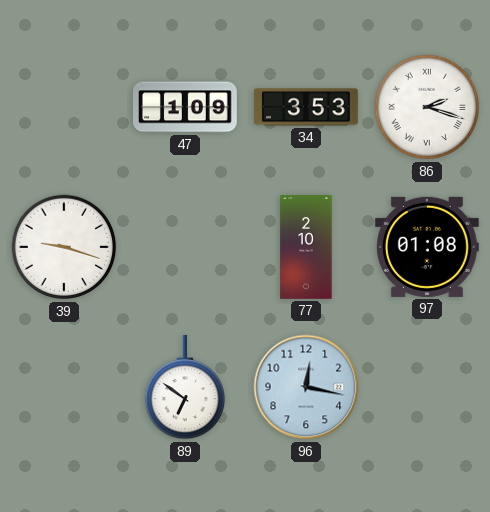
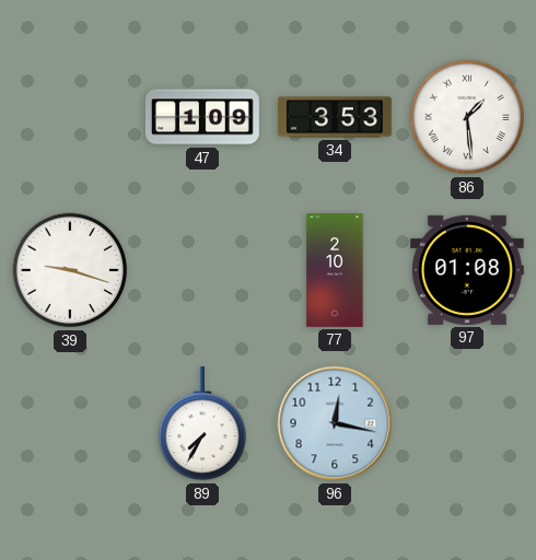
86: 2:18 -> 1:29 (467, 117)
89: 6:51 -> 7:35 (201, 423)
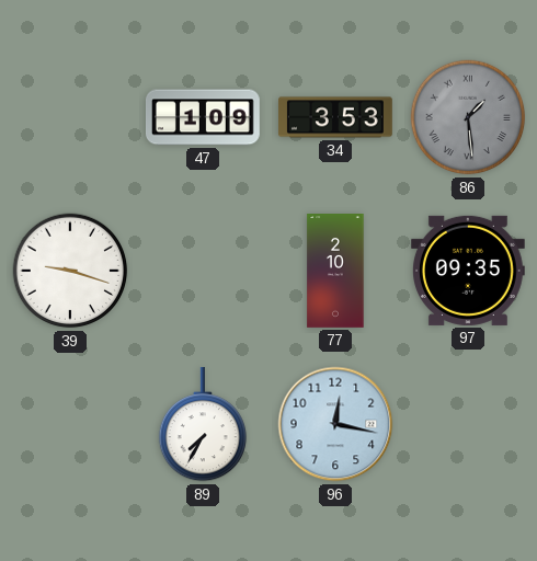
86 dial: white -> grey (468, 117)
97: 01:08 -> 09:35 (468, 271)
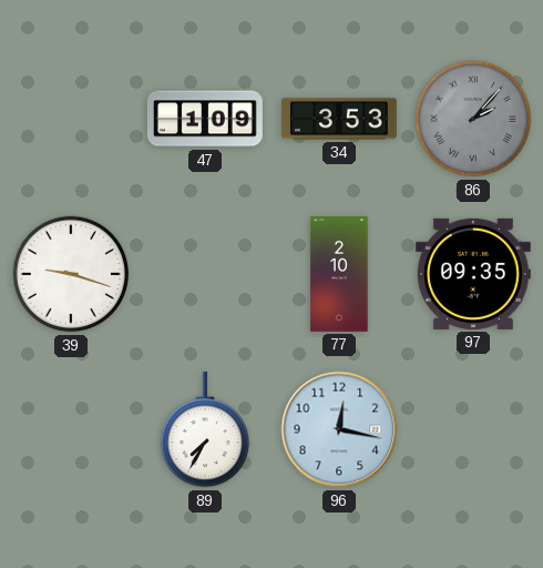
86: 1:29 -> 2:07 (473, 119)
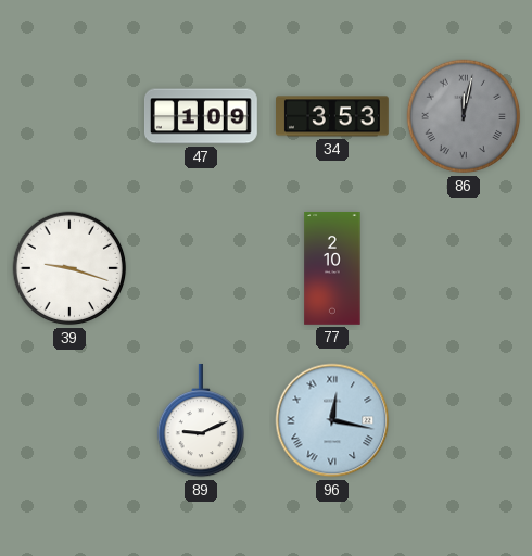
86: 2:07 -> 12:02 (464, 116)
97: 09:35 -> none (473, 274)
89: 7:35 -> 9:11 (200, 420)
96 numerals: Arabic -> Roman (332, 420)
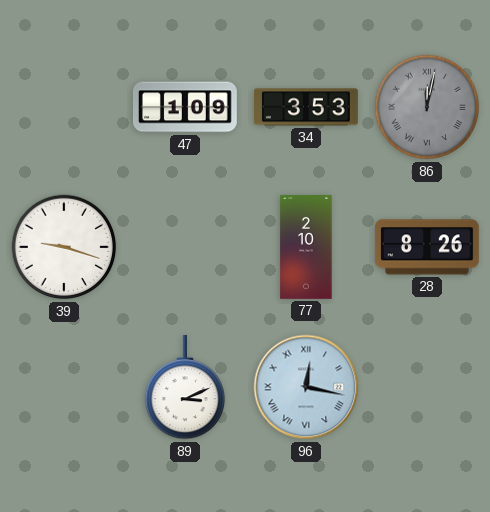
28: none -> 8:26 (427, 247)
89: 9:11 -> 3:11 (184, 387)
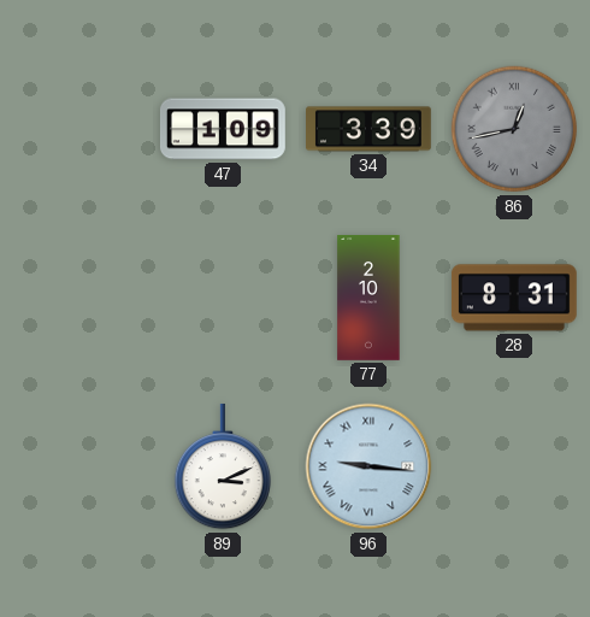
34: 3:53 -> 3:39 (370, 129)
86: 12:02 -> 12:43 (514, 129)
39: 9:18 -> none (64, 247)
28: 8:26 -> 8:31 (514, 298)
96: 12:17 -> 9:16 (368, 466)
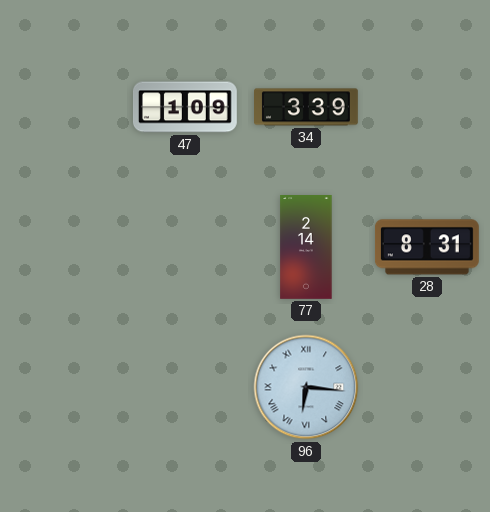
86: 12:43 -> none (514, 129)
77: 2:10 -> 2:14 (306, 248)
89: 3:11 -> none (222, 466)
96: 9:16 -> 6:16 (306, 387)
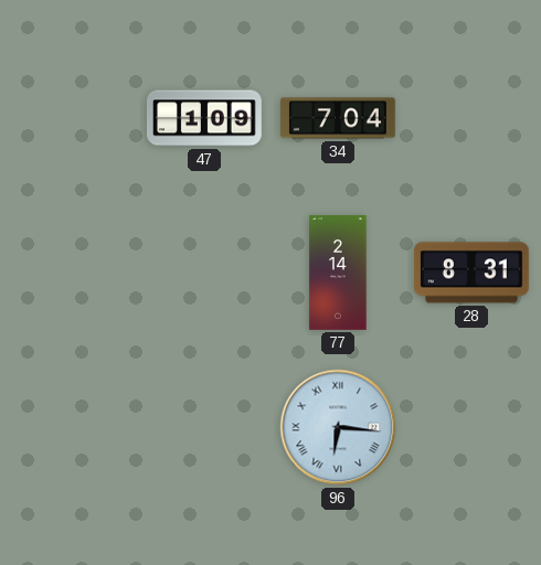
34: 3:39 -> 7:04 (339, 118)
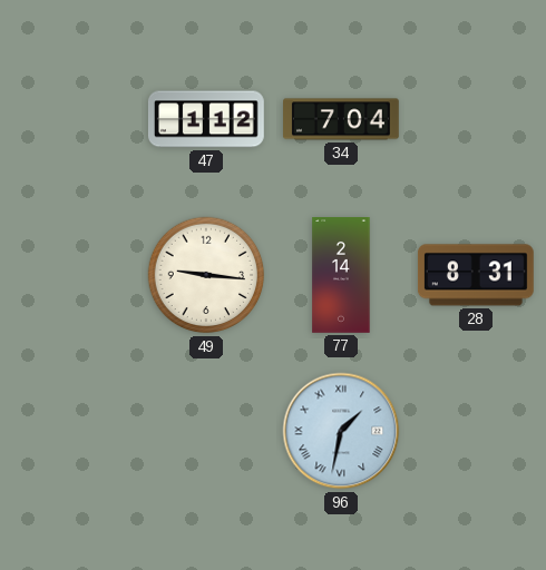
47: 1:09 -> 1:12 (206, 119)
49: none -> 9:16 (206, 275)
96: 6:16 -> 1:32 (341, 431)
